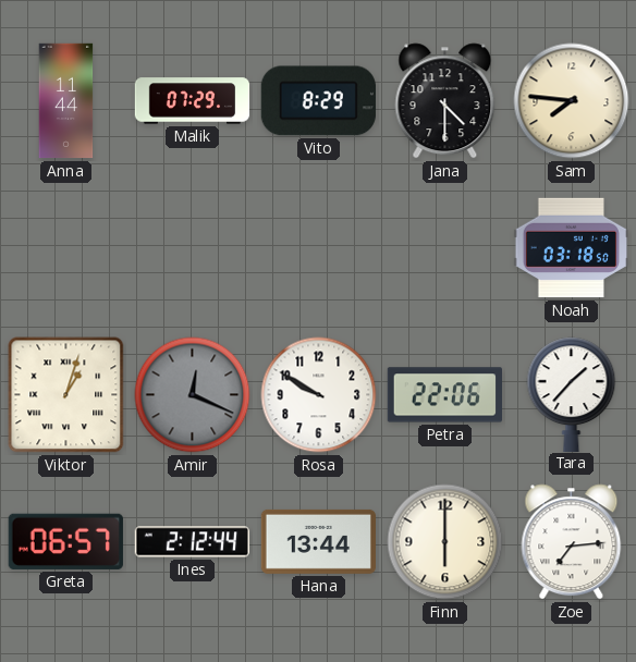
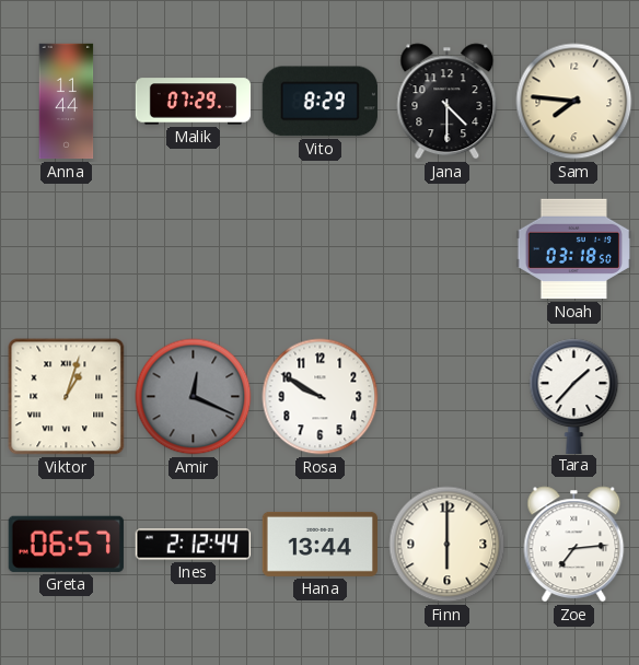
Petra: 22:06 -> none (444, 395)
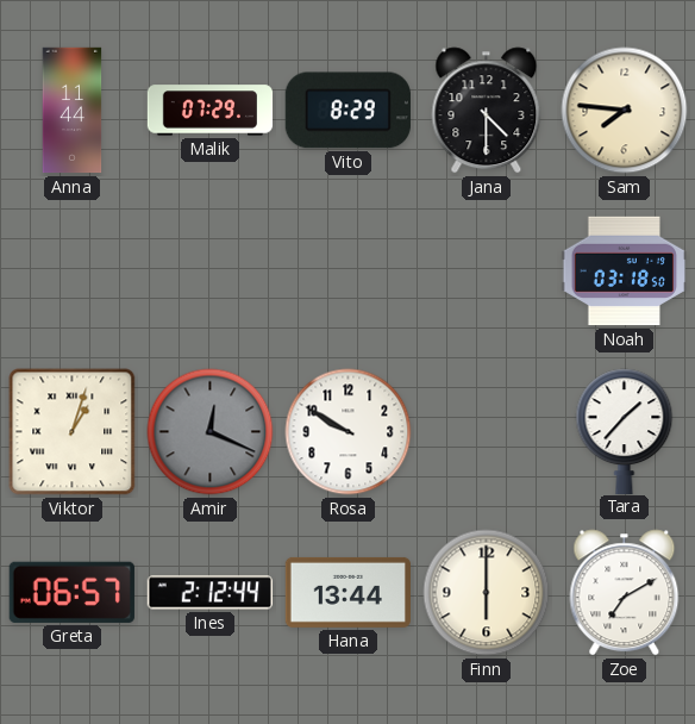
Zoe: 7:14 -> 7:10 (625, 593)
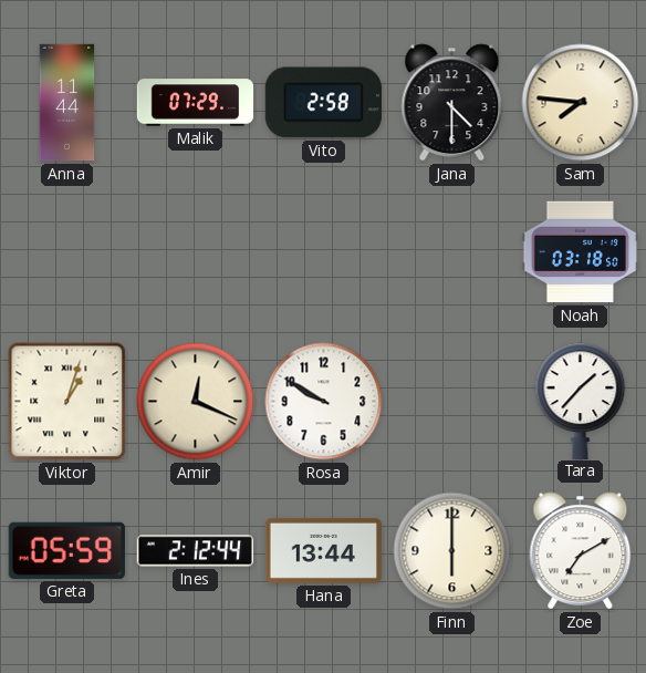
Vito: 8:29 -> 2:58 (323, 103)
Amir dial: grey -> cream (196, 402)
Greta: 06:57 -> 05:59 (66, 550)
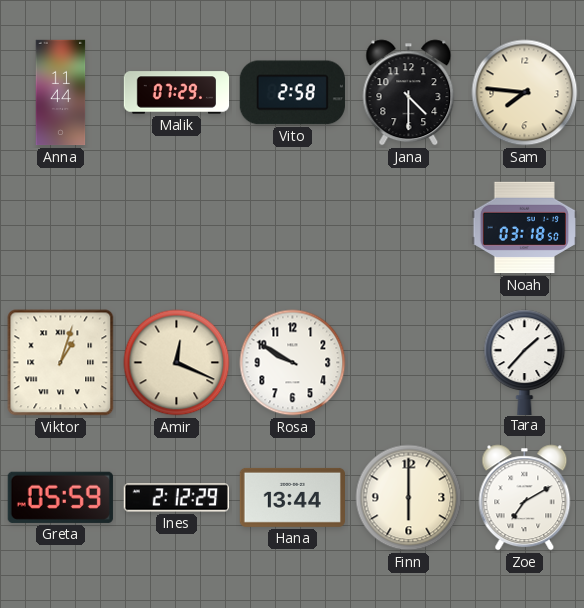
Ines: 2:12:44 -> 2:12:29 (176, 498)
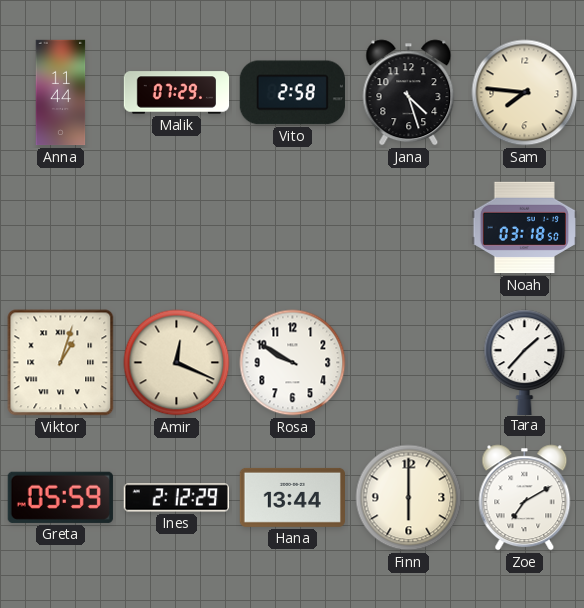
Jana: 4:30 -> 4:27 (409, 93)
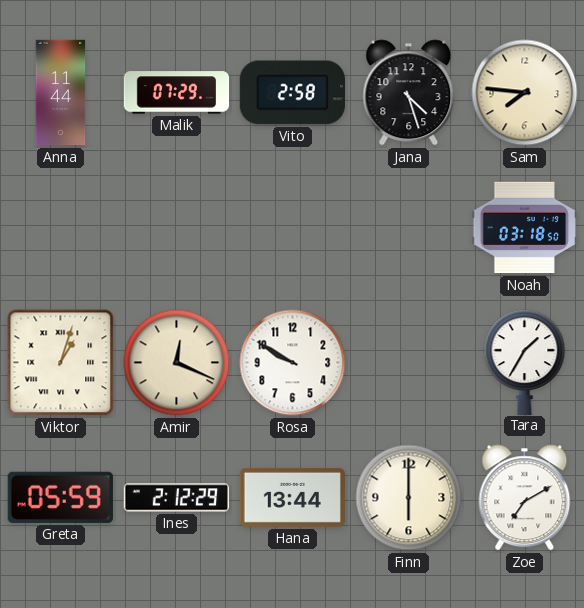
Tara: 1:37 -> 1:35 (525, 362)
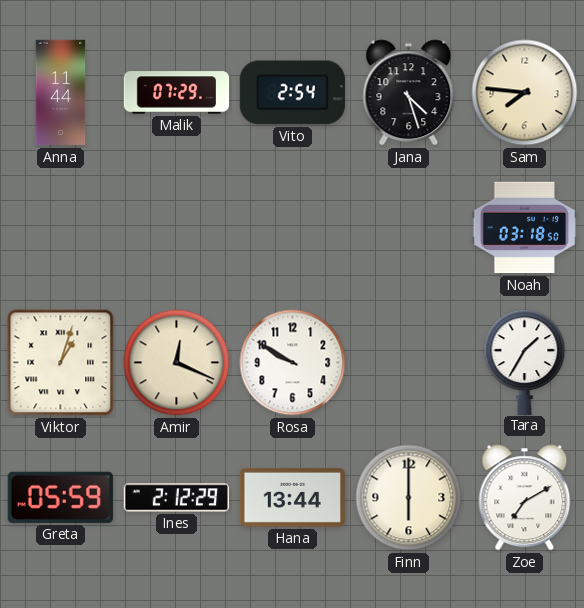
Vito: 2:58 -> 2:54 (292, 93)
